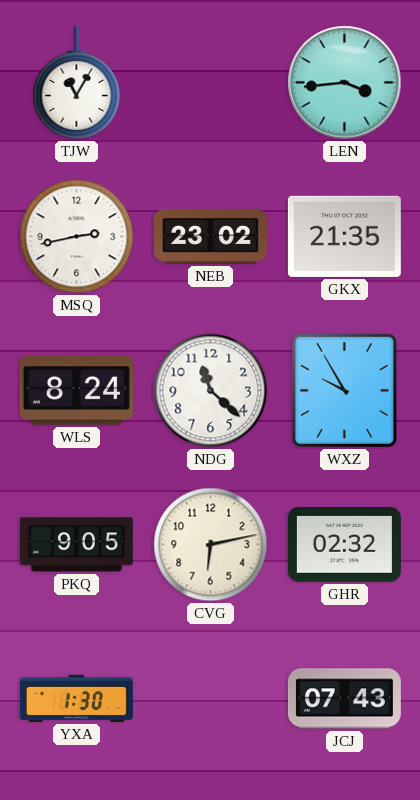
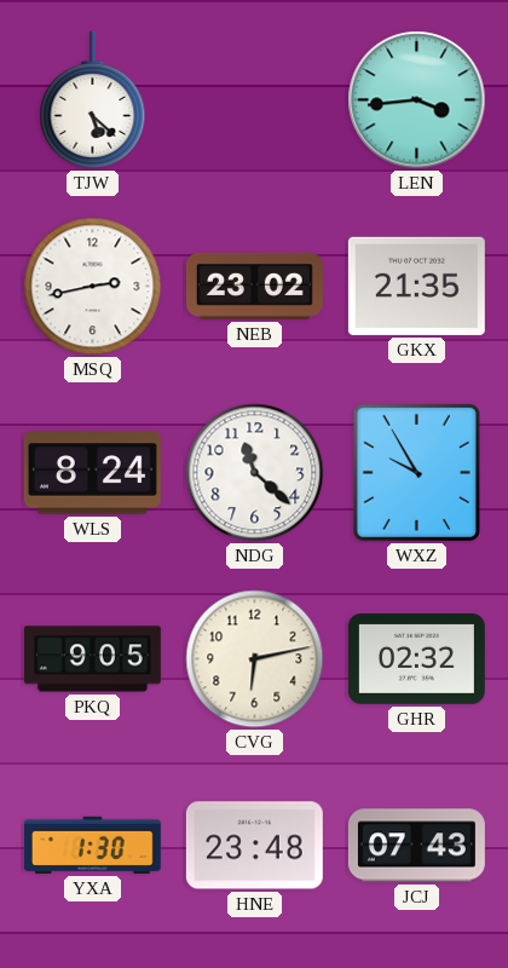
TJW: 11:05 -> 5:22 (93, 99)
HNE: none -> 23:48 (254, 846)
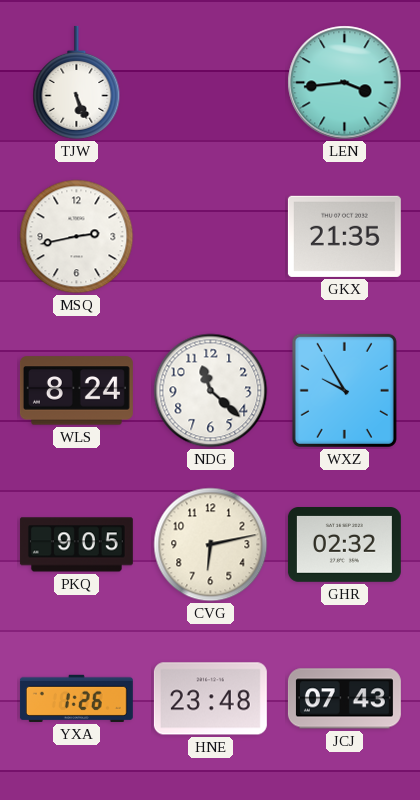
TJW: 5:22 -> 5:26 (77, 82)
NEB: 23:02 -> none (254, 286)
YXA: 1:30 -> 1:26 (76, 698)
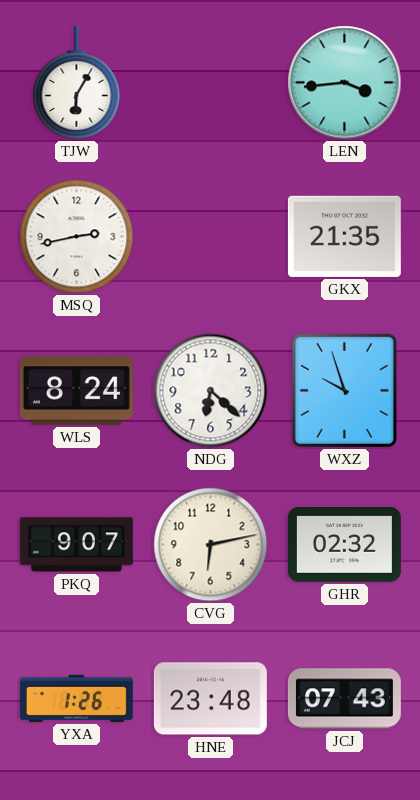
TJW: 5:26 -> 6:05 (77, 82)
NDG: 11:22 -> 6:22 (211, 391)
WXZ: 9:55 -> 9:57 (344, 390)
PKQ: 9:05 -> 9:07 (76, 545)
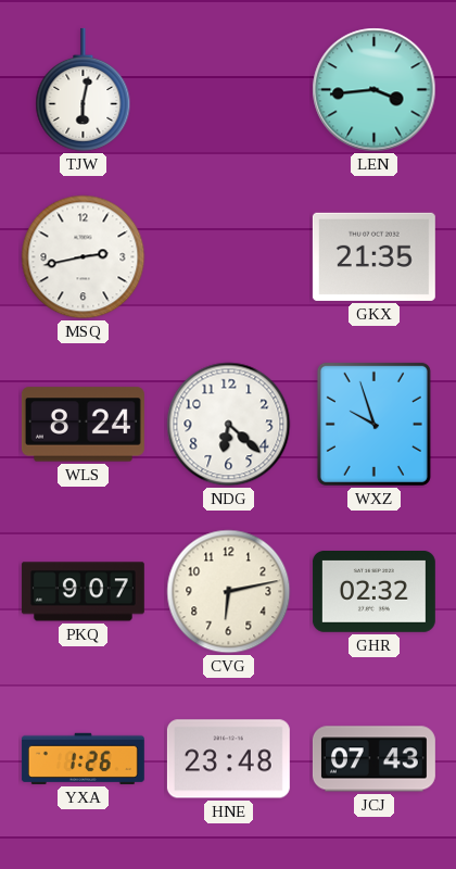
TJW: 6:05 -> 6:02 (84, 89)
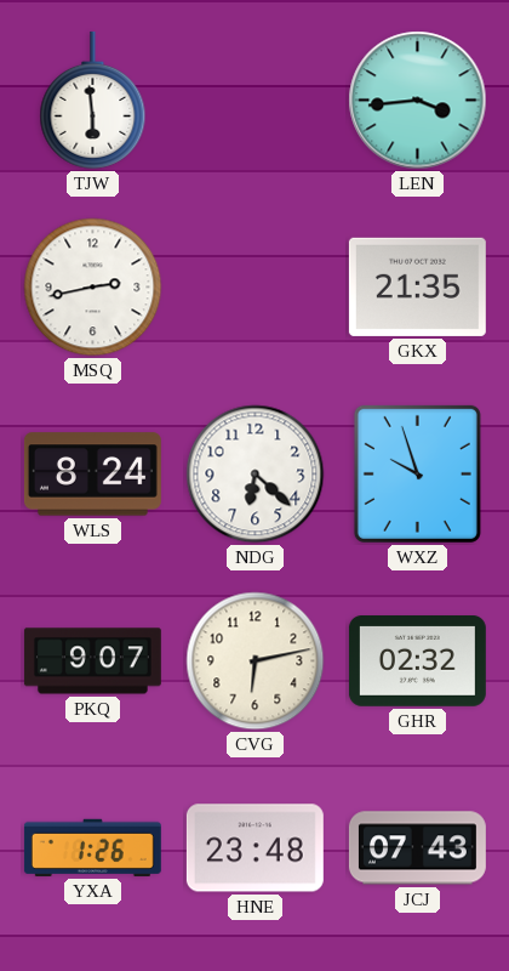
TJW: 6:02 -> 5:59 (93, 100)
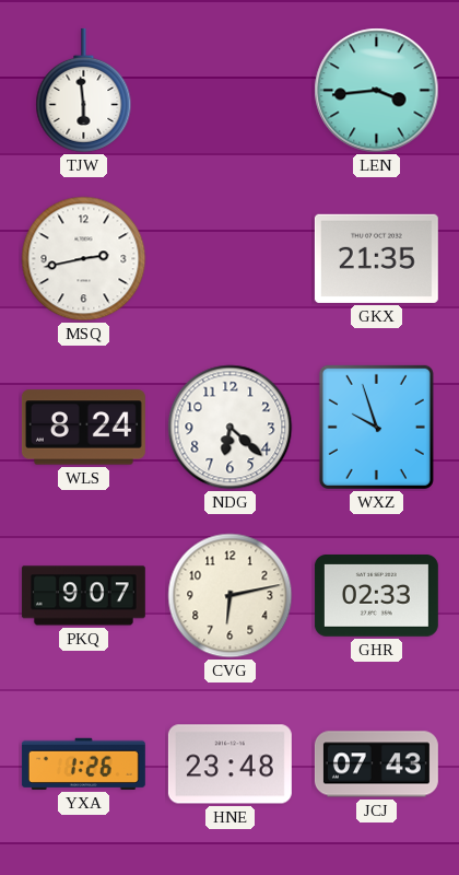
GHR: 02:32 -> 02:33 (376, 596)
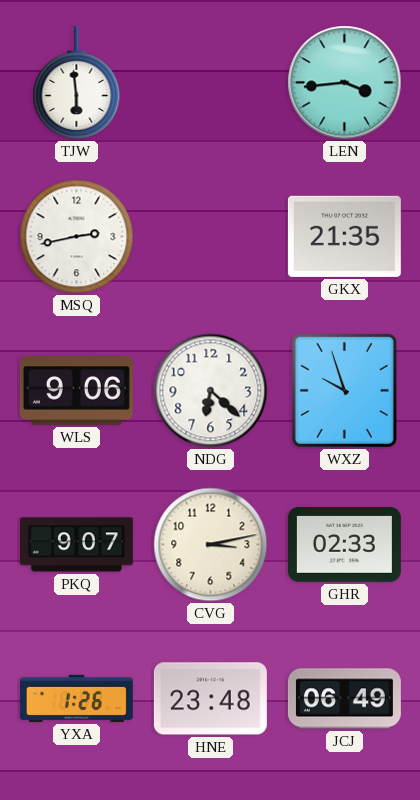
WLS: 8:24 -> 9:06 (76, 391)
CVG: 6:13 -> 3:13 (211, 545)
JCJ: 07:43 -> 06:49 (344, 699)
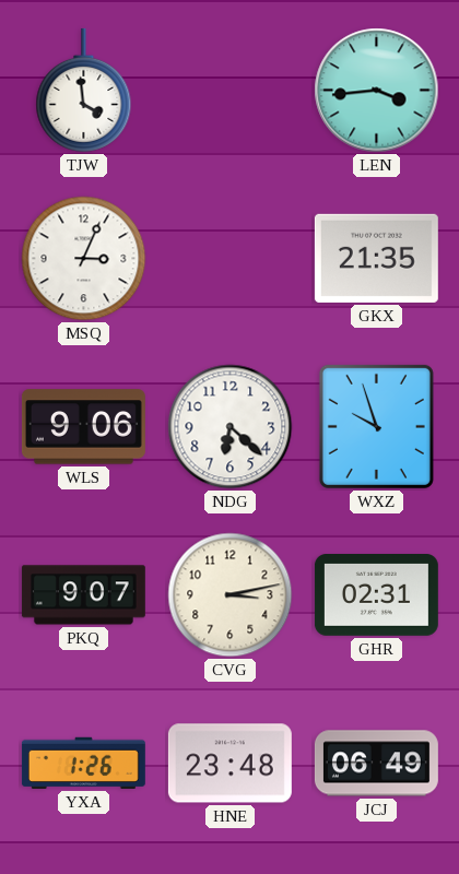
TJW: 5:59 -> 3:59 (84, 90)
MSQ: 2:43 -> 3:04 (84, 259)
GHR: 02:33 -> 02:31 (376, 595)
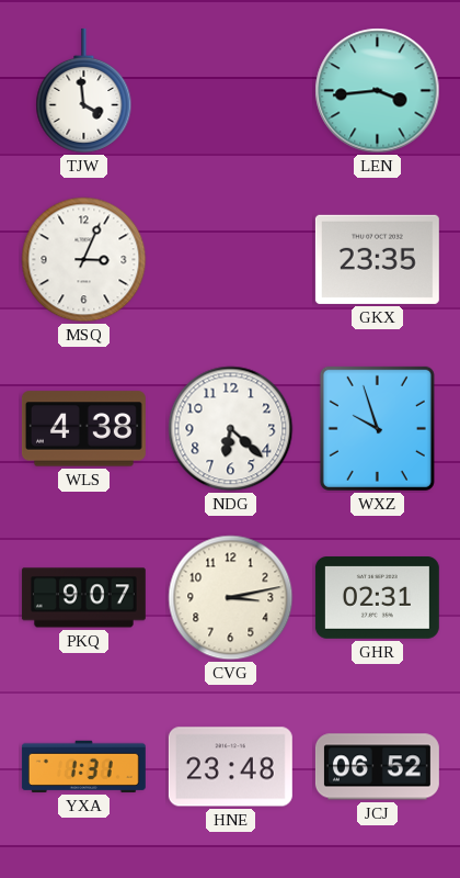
GKX: 21:35 -> 23:35 (377, 259)
WLS: 9:06 -> 4:38 (83, 429)
YXA: 1:26 -> 1:31 (83, 766)
JCJ: 06:49 -> 06:52 (377, 767)
